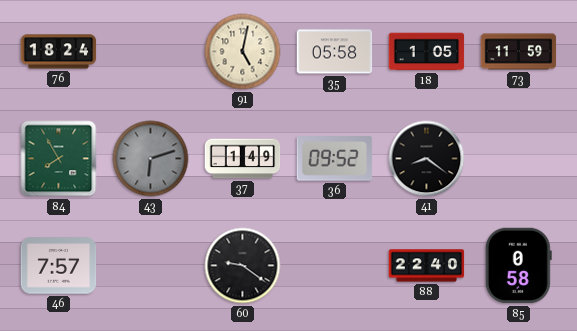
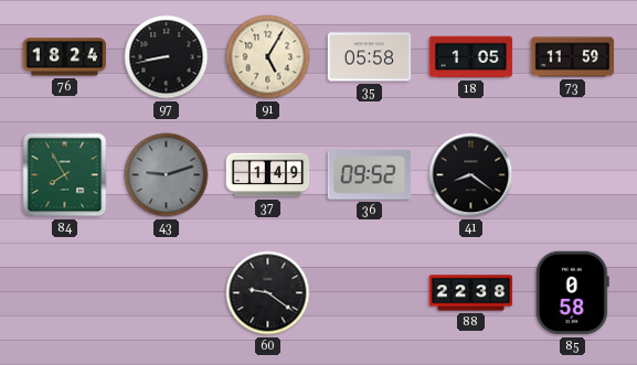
97: none -> 8:43 (167, 57)
91: 5:02 -> 5:05 (268, 57)
43: 6:12 -> 9:12 (167, 175)
46: 7:57 -> none (59, 266)
88: 22:40 -> 22:38 (471, 293)
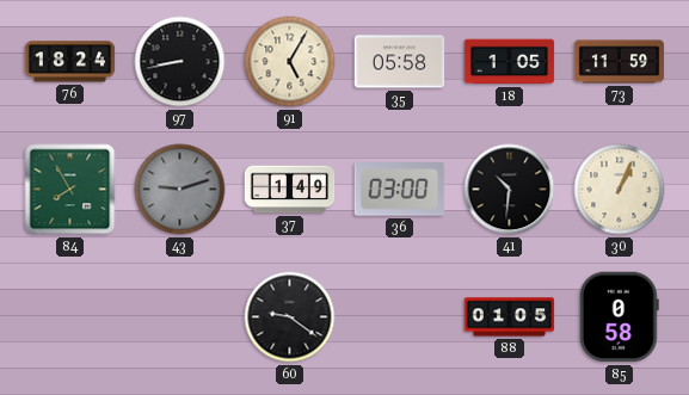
36: 09:52 -> 03:00 (400, 190)
41: 8:21 -> 10:31 (510, 190)
30: none -> 1:04 (620, 190)
88: 22:38 -> 01:05 (510, 317)
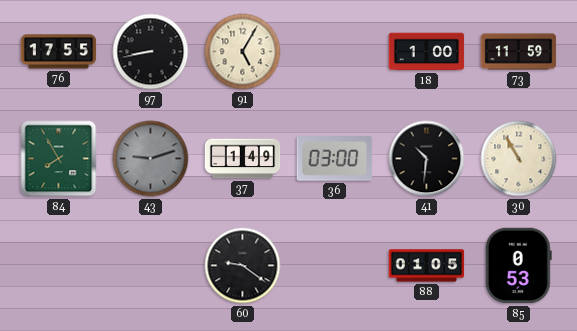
76: 18:24 -> 17:55 (59, 52)
35: 05:58 -> none (400, 62)
18: 1:05 -> 1:00 (427, 52)
30: 1:04 -> 10:55 (519, 159)
85: 0:58 -> 0:53 (518, 266)
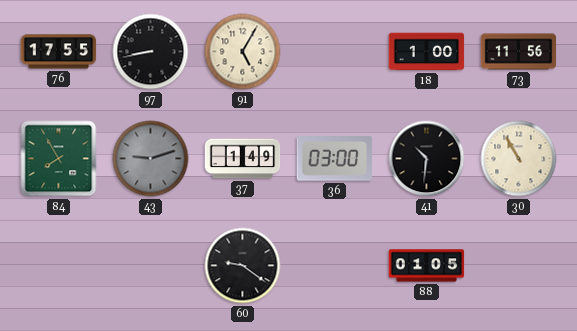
73: 11:59 -> 11:56 (519, 52)
85: 0:53 -> none (518, 266)
